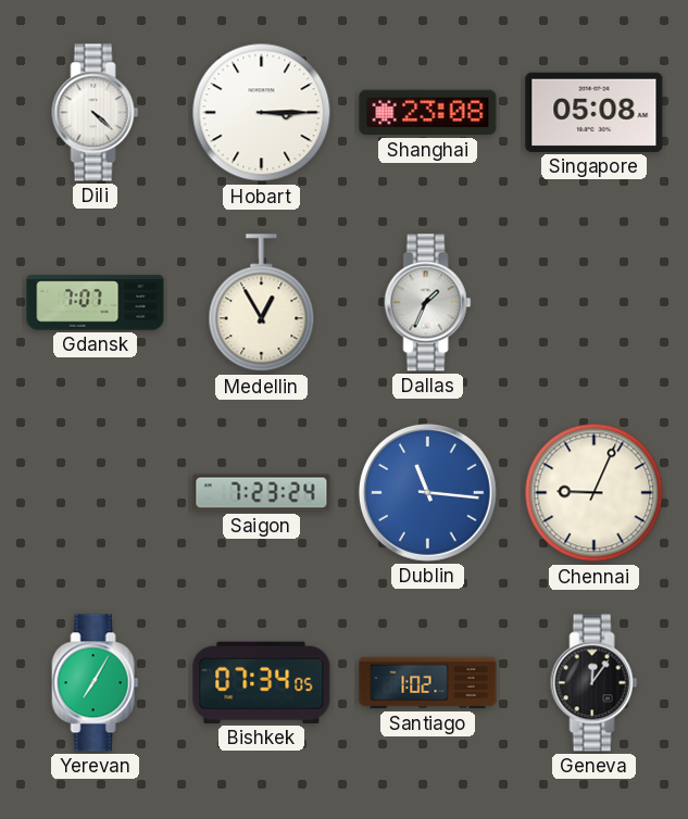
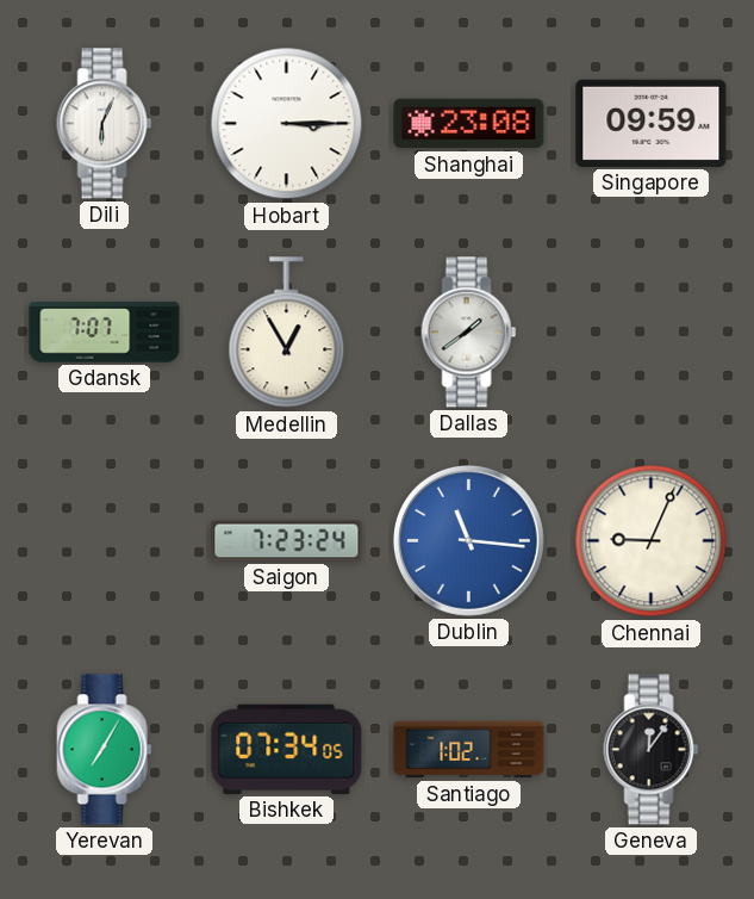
Dili: 4:22 -> 6:04 (105, 124)
Singapore: 05:08 -> 09:59 (652, 123)
Dallas: 1:34 -> 1:39 (469, 333)
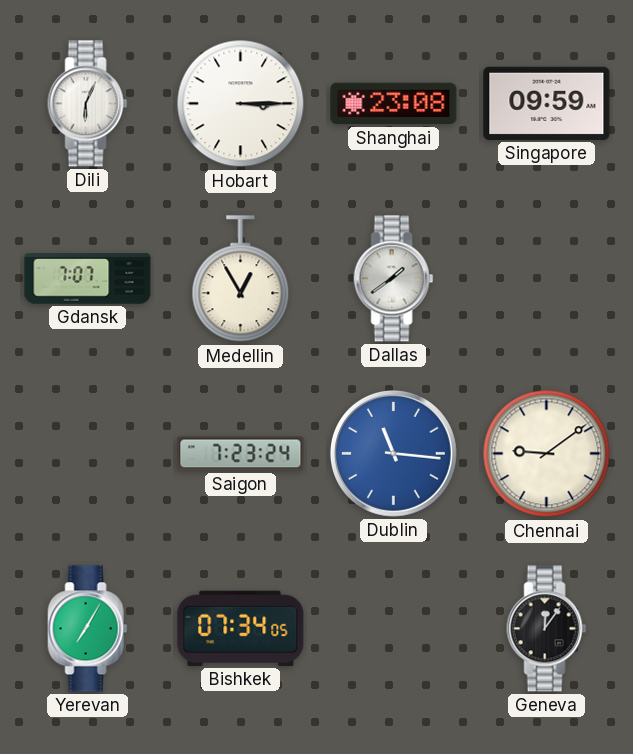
Chennai: 9:04 -> 9:09 (547, 454)
Santiago: 1:02 -> none (469, 750)
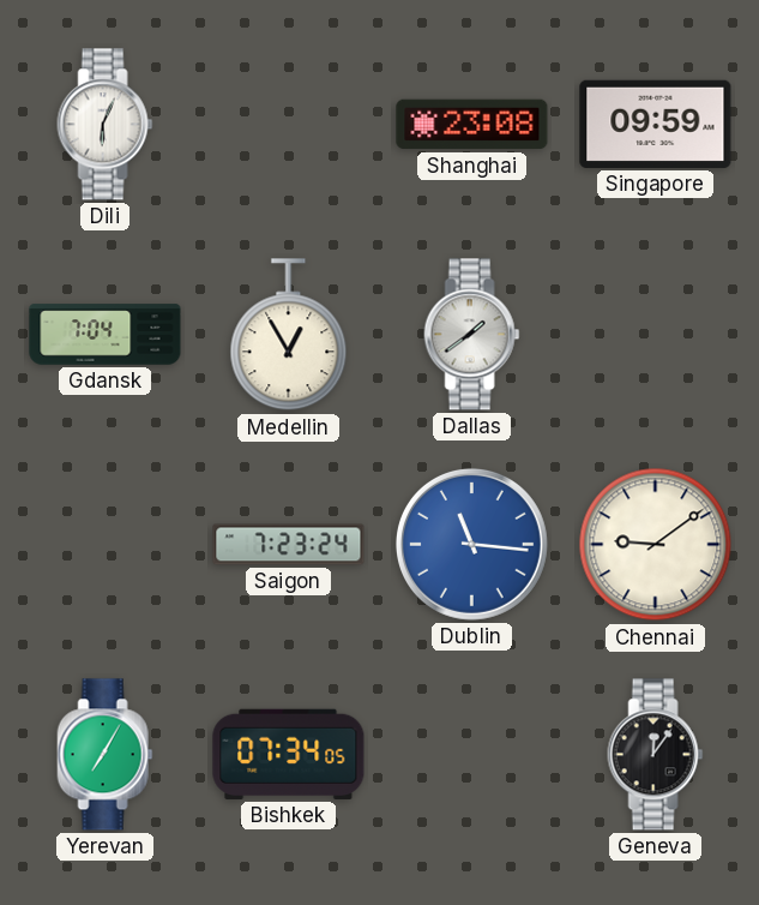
Hobart: 3:15 -> none (241, 104)
Gdansk: 7:07 -> 7:04 (106, 335)
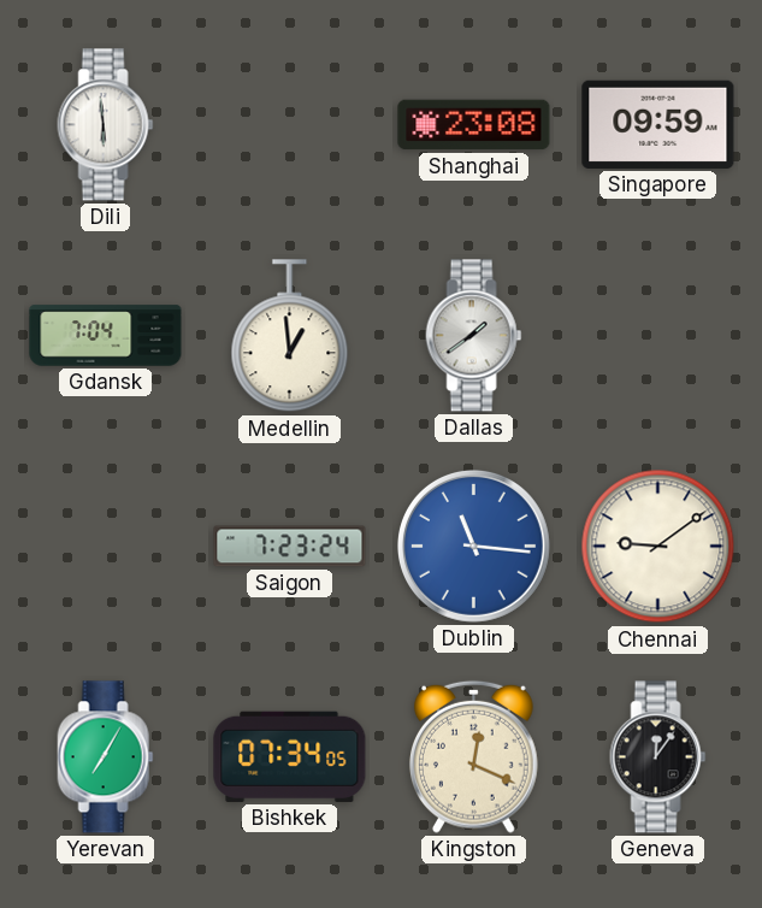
Dili: 6:04 -> 5:59 (106, 125)
Medellin: 12:55 -> 12:59 (290, 336)
Kingston: none -> 12:19 (474, 756)
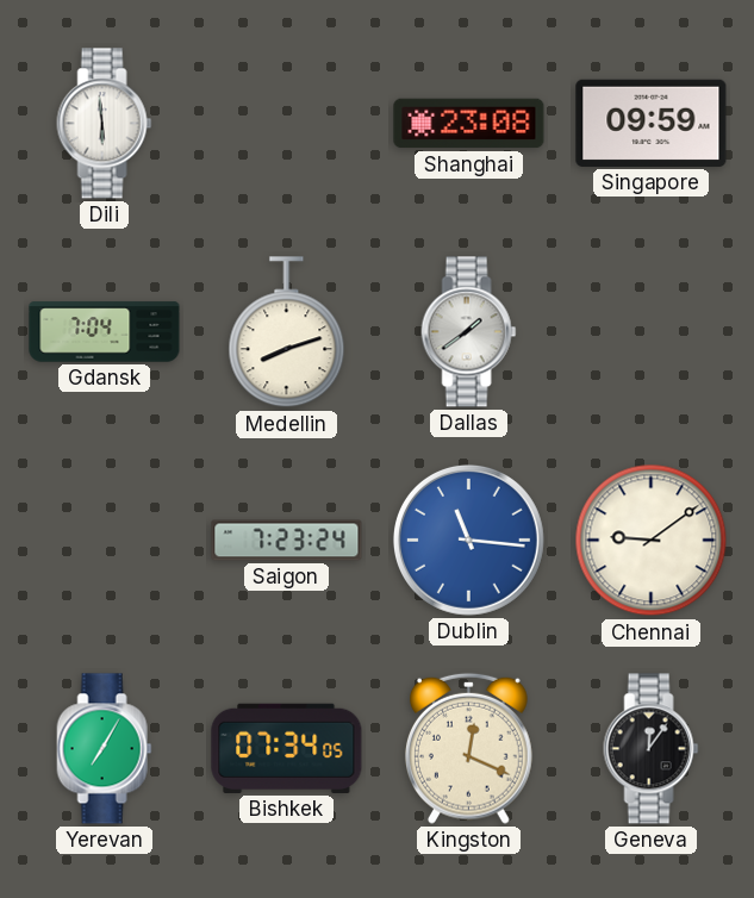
Medellin: 12:59 -> 8:12 (287, 332)
